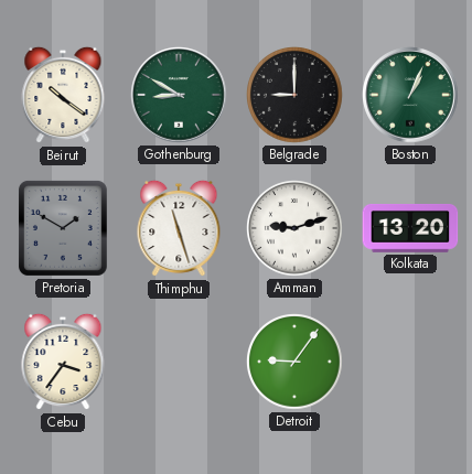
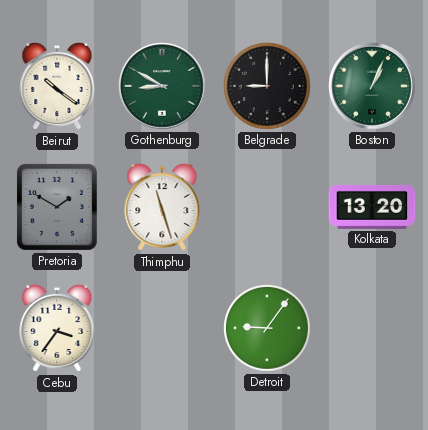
Amman: 9:12 -> none (296, 229)
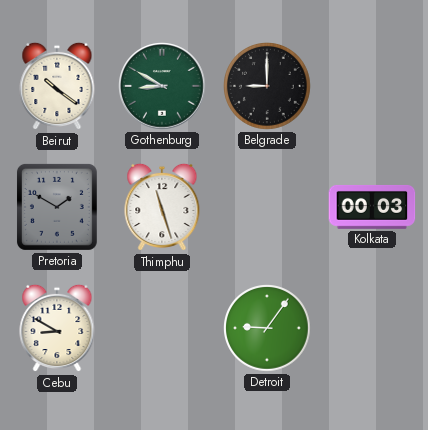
Boston: 1:04 -> none (372, 86)
Kolkata: 13:20 -> 00:03 (372, 207)
Cebu: 3:36 -> 8:50 (57, 328)
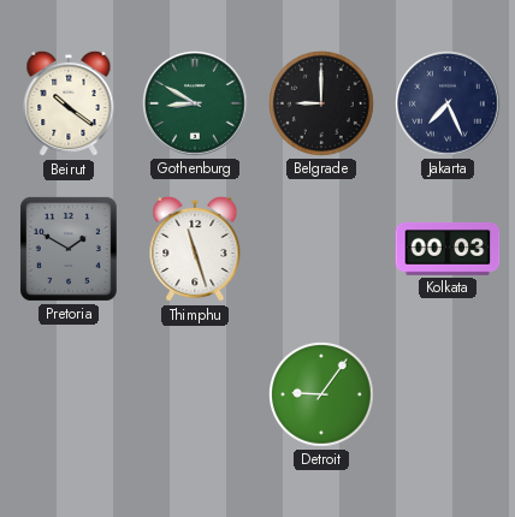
Jakarta: none -> 7:26 (448, 103)
Cebu: 8:50 -> none (57, 328)
